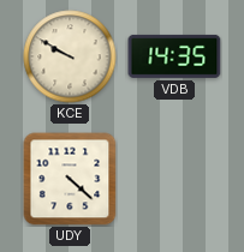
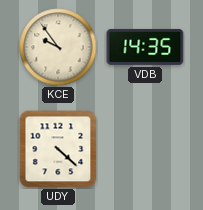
KCE: 9:50 -> 9:54 (58, 47)
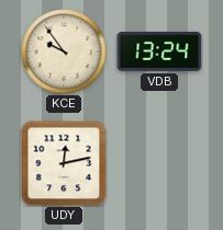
VDB: 14:35 -> 13:24 (159, 51)
UDY: 4:22 -> 12:13 (64, 163)
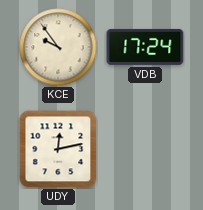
VDB: 13:24 -> 17:24 (145, 47)
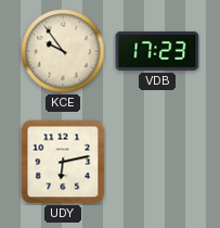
VDB: 17:24 -> 17:23 (157, 51)
UDY: 12:13 -> 6:13 (63, 162)
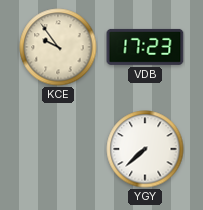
UDY: 6:13 -> none (63, 162)
YGY: none -> 7:38 (145, 149)
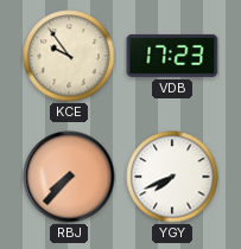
RBJ: none -> 7:37 (69, 177)
YGY: 7:38 -> 7:41 (172, 177)
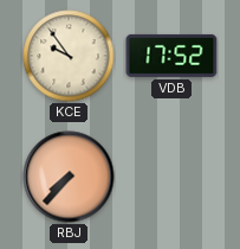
VDB: 17:23 -> 17:52 (171, 56)
YGY: 7:41 -> none (172, 177)
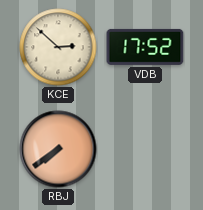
KCE: 9:54 -> 2:52 (58, 47)
RBJ: 7:37 -> 7:39 (58, 149)
